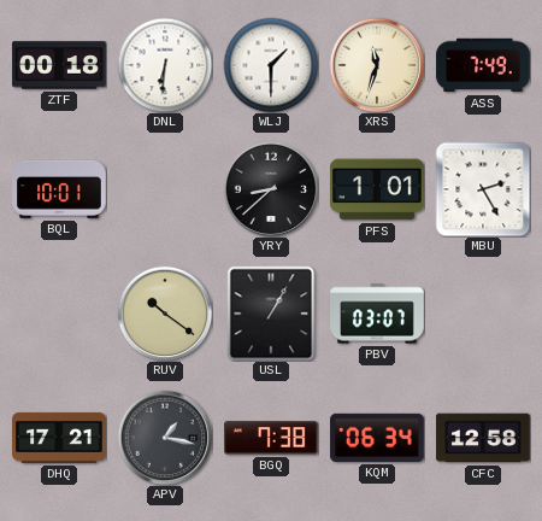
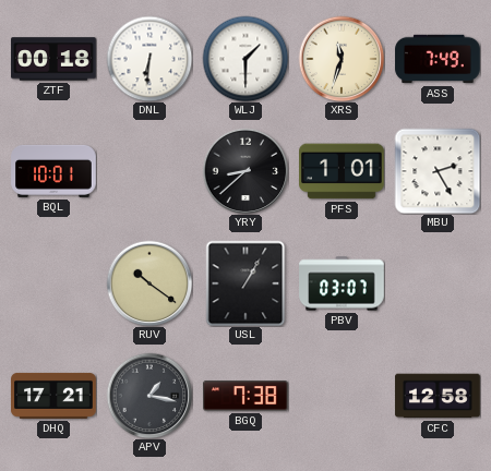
KQM: 06:34 -> none (377, 438)
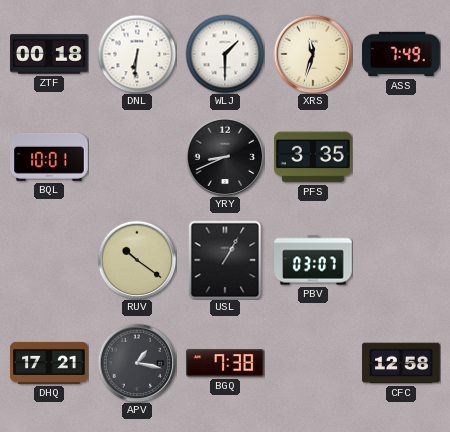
YRY: 8:38 -> 8:41 (225, 157)
PFS: 1:01 -> 3:35 (314, 157)
MBU: 2:25 -> none (438, 171)
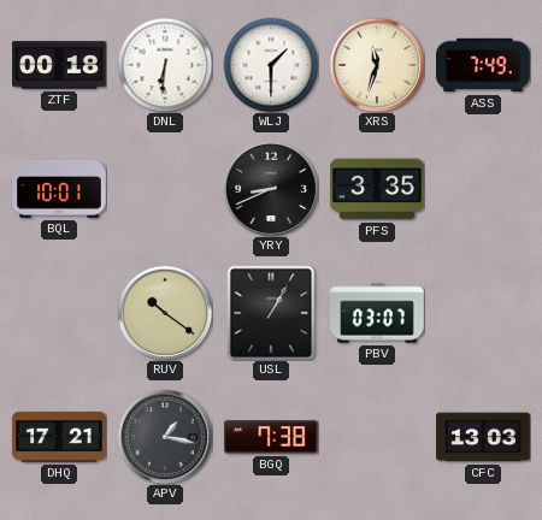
CFC: 12:58 -> 13:03 (483, 437)
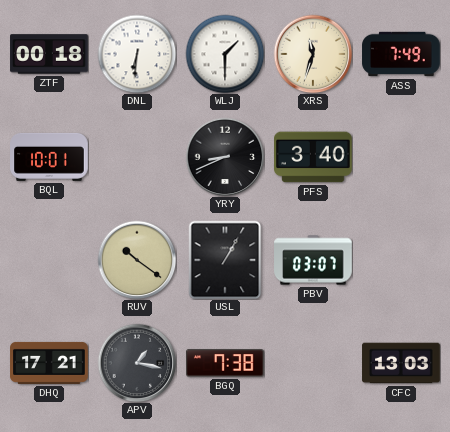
PFS: 3:35 -> 3:40 (314, 157)
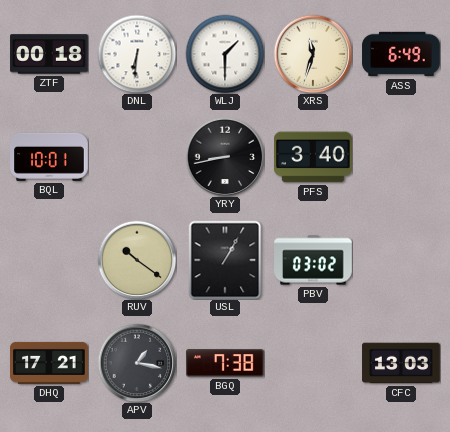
ASS: 7:49 -> 6:49 (401, 54)
YRY: 8:41 -> 8:43 (225, 157)
PBV: 03:07 -> 03:02 (313, 260)
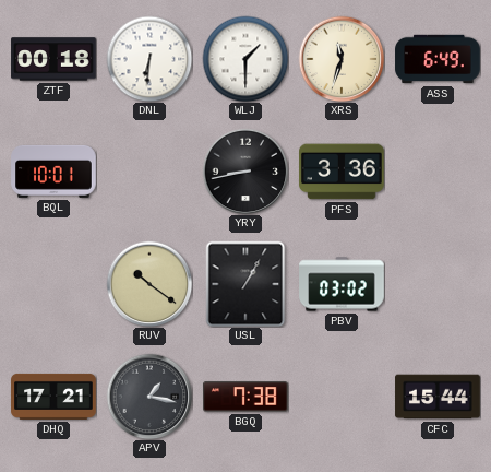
PFS: 3:40 -> 3:36 (343, 172)
CFC: 13:03 -> 15:44 (438, 397)
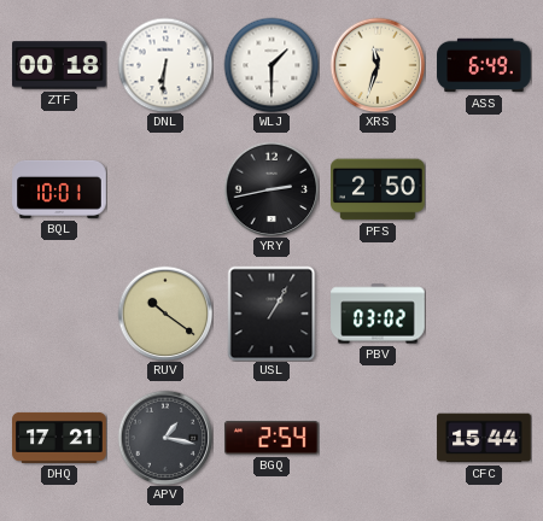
YRY: 8:43 -> 2:43 (271, 189)
PFS: 3:36 -> 2:50 (379, 189)
BGQ: 7:38 -> 2:54 (273, 438)
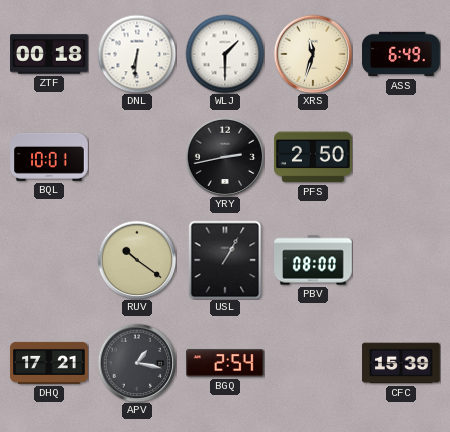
PBV: 03:02 -> 08:00 (313, 260)
CFC: 15:44 -> 15:39 (401, 363)
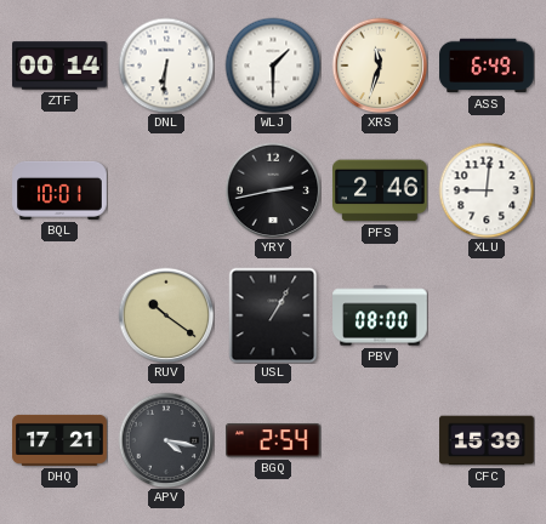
ZTF: 00:18 -> 00:14 (59, 65)
PFS: 2:50 -> 2:46 (381, 190)
XLU: none -> 9:01 (487, 190)
APV: 1:17 -> 4:17 (166, 440)
